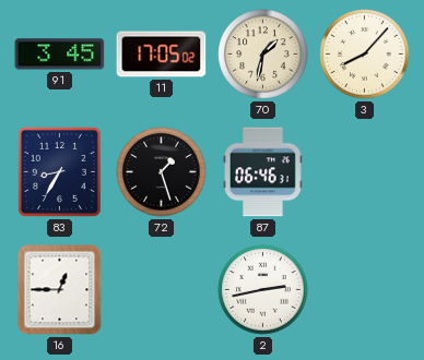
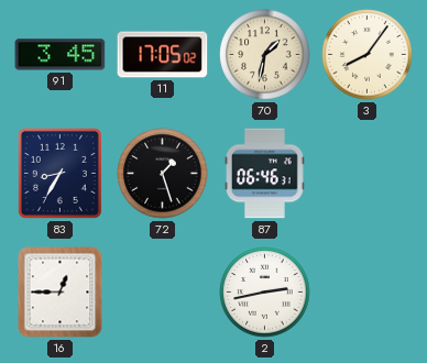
3: 8:07 -> 8:06 (368, 55)
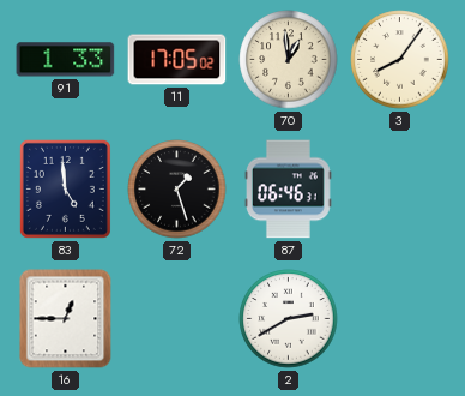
91: 3:45 -> 1:33 (66, 60)
70: 1:32 -> 12:59 (289, 60)
83: 8:35 -> 4:59 (65, 188)
2: 2:43 -> 2:40 (289, 319)
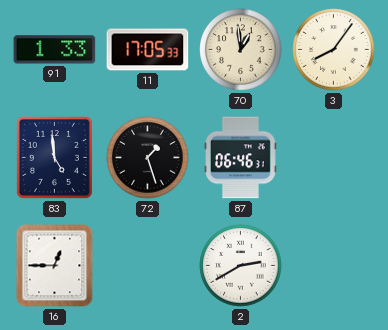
11: 17:05:02 -> 17:05:33 (148, 50)
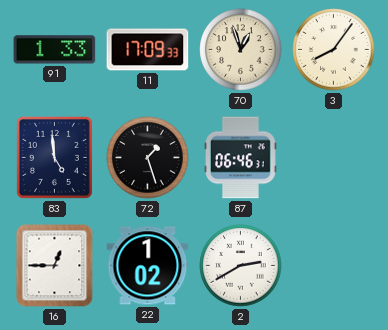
11: 17:05 -> 17:09 (148, 50)
70: 12:59 -> 12:57 (241, 50)
22: none -> 1:02 (148, 266)
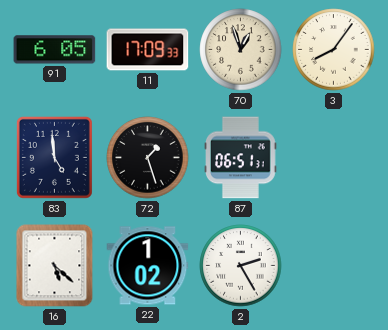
91: 1:33 -> 6:05 (55, 50)
87: 06:46 -> 06:51 (241, 158)
16: 12:45 -> 5:22 (55, 266)
2: 2:40 -> 2:25 (241, 266)
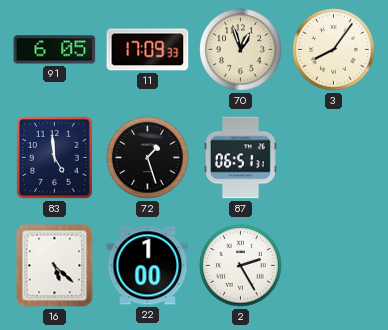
22: 1:02 -> 1:00 (148, 266)
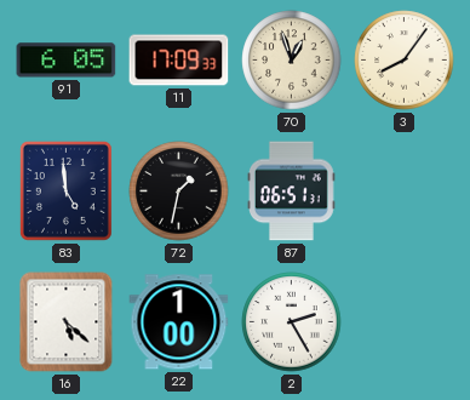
72: 1:27 -> 1:32 (179, 192)
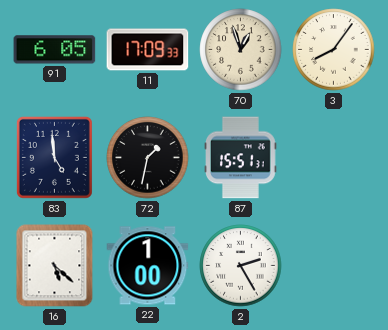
87: 06:51 -> 15:51 (241, 158)
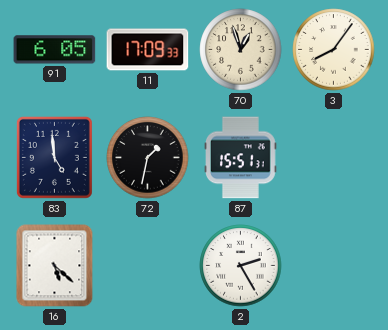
22: 1:00 -> none (148, 266)
